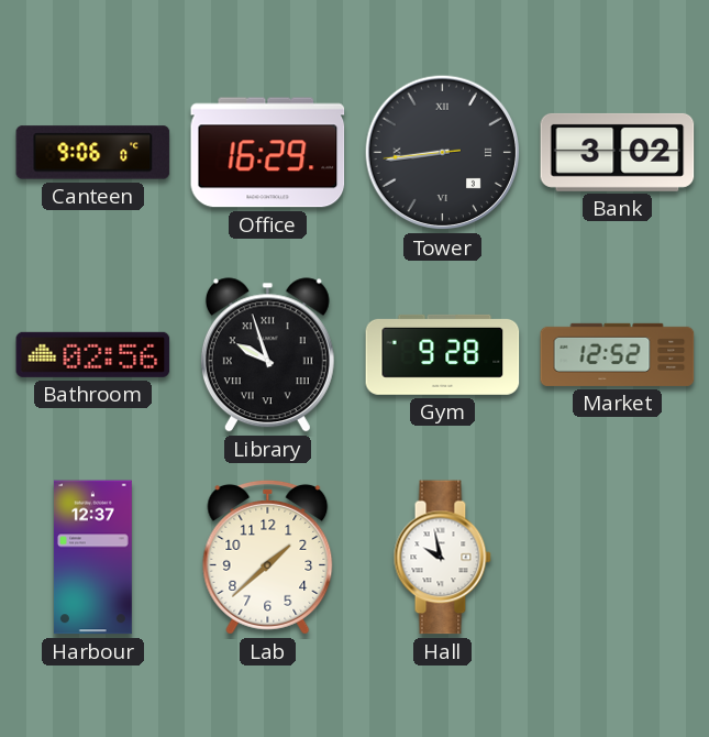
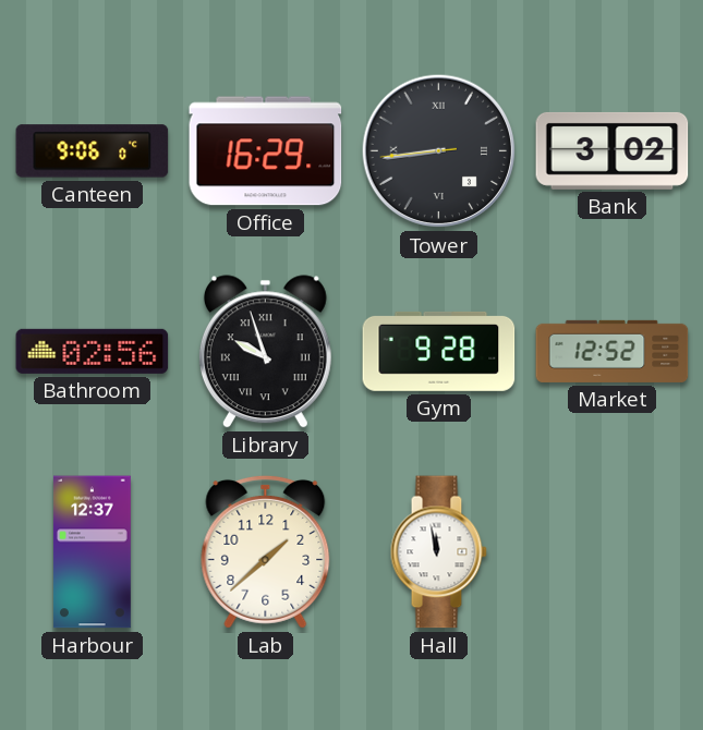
Hall: 9:58 -> 11:58 (438, 552)
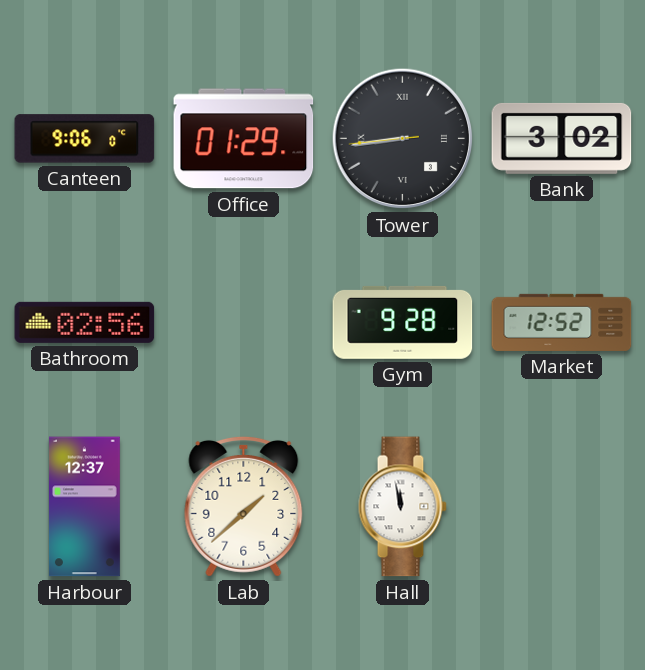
Office: 16:29 -> 01:29 (244, 139)
Library: 9:57 -> none (265, 352)
